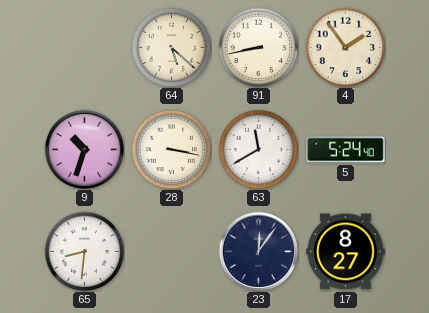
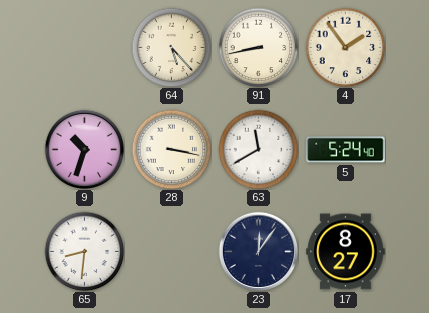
64: 5:22 -> 5:23 (171, 47)
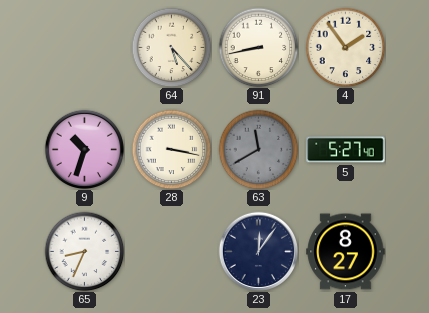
63 dial: white -> grey (258, 149)
5: 5:24 -> 5:27 (346, 150)
65: 8:31 -> 8:34 (84, 251)
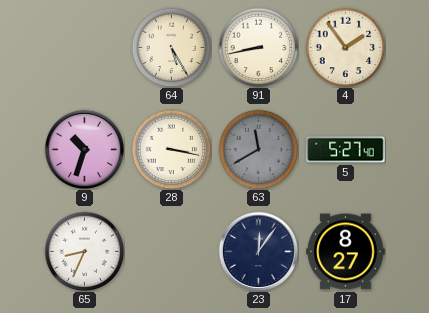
64: 5:23 -> 5:25 (171, 47)
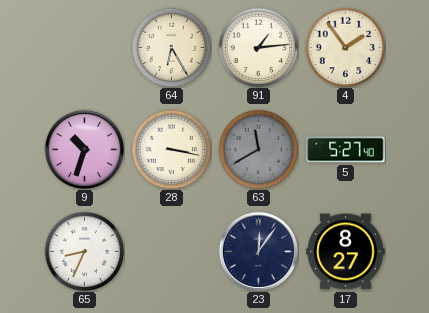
64: 5:25 -> 6:25 (171, 47)
91: 8:43 -> 1:14 (258, 47)
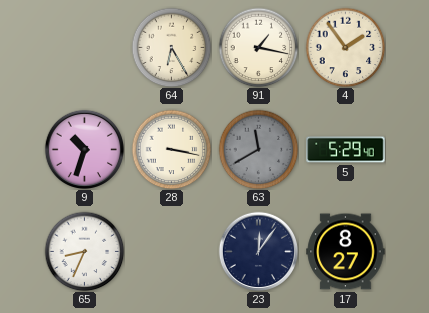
91: 1:14 -> 1:17 (258, 47)
5: 5:27 -> 5:29 (346, 150)
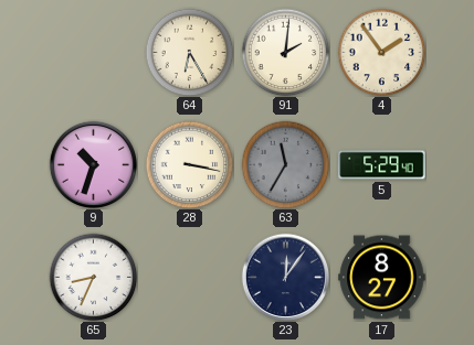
91: 1:17 -> 2:01 (285, 52)
63: 11:40 -> 11:35 (285, 164)
